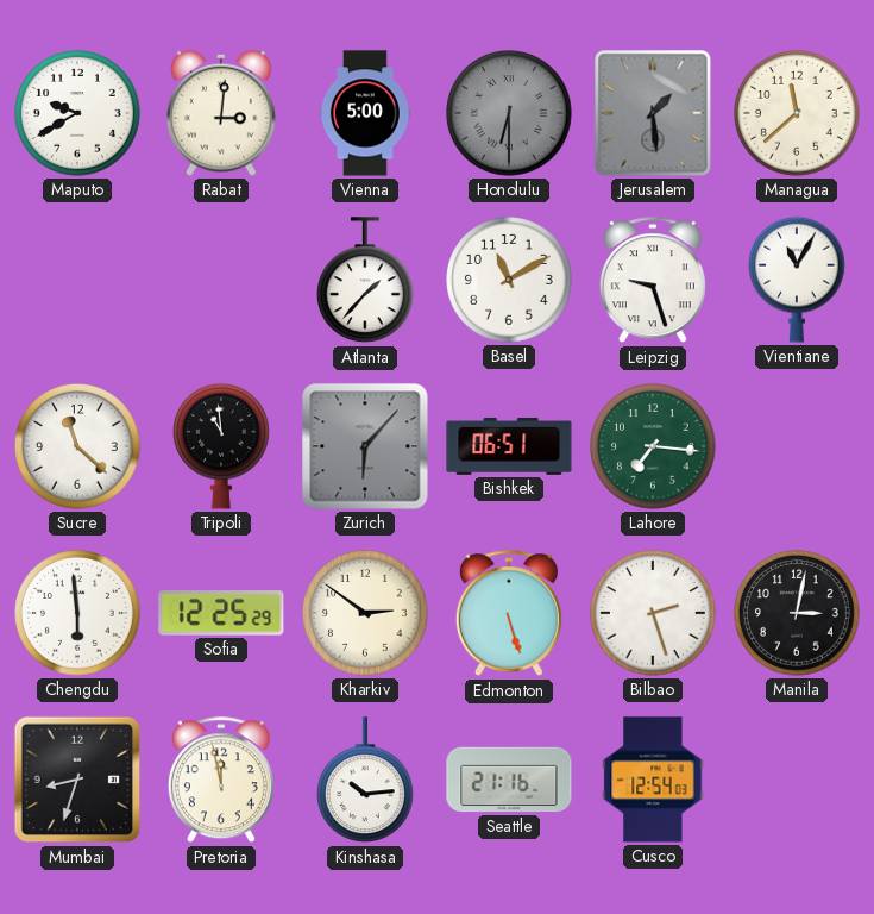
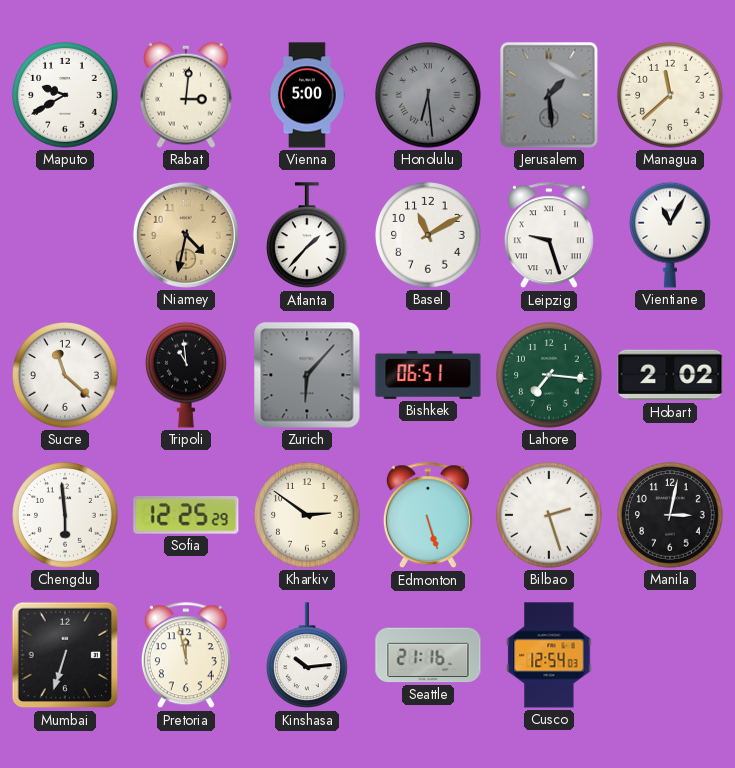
Honolulu: 6:30 -> 6:29 (428, 95)
Niamey: none -> 4:32 (186, 235)
Hobart: none -> 2:02 (670, 375)
Mumbai: 8:33 -> 6:33 (65, 655)
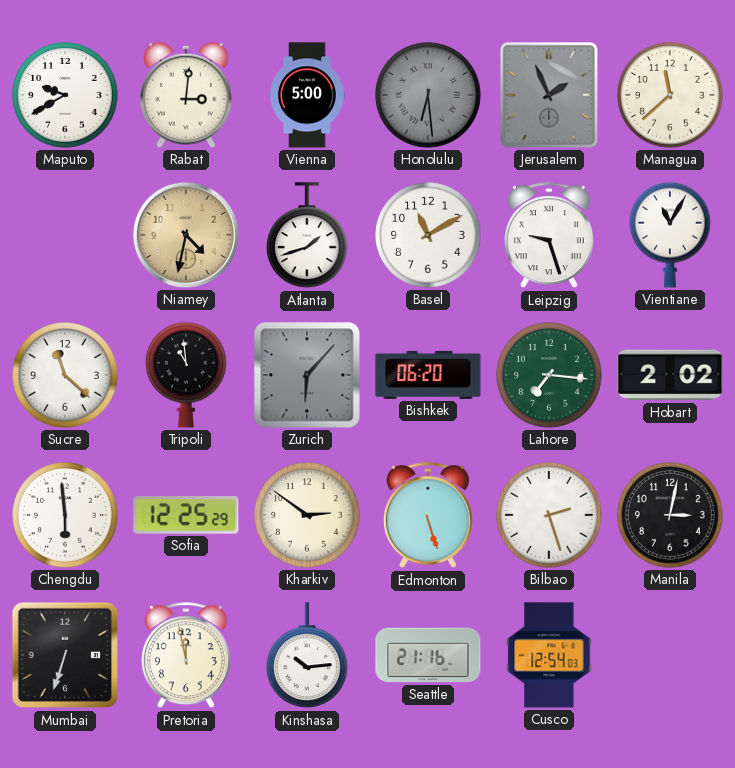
Jerusalem: 1:29 -> 1:56 (549, 95)
Atlanta: 1:37 -> 1:42 (308, 236)
Bishkek: 06:51 -> 06:20 (428, 375)
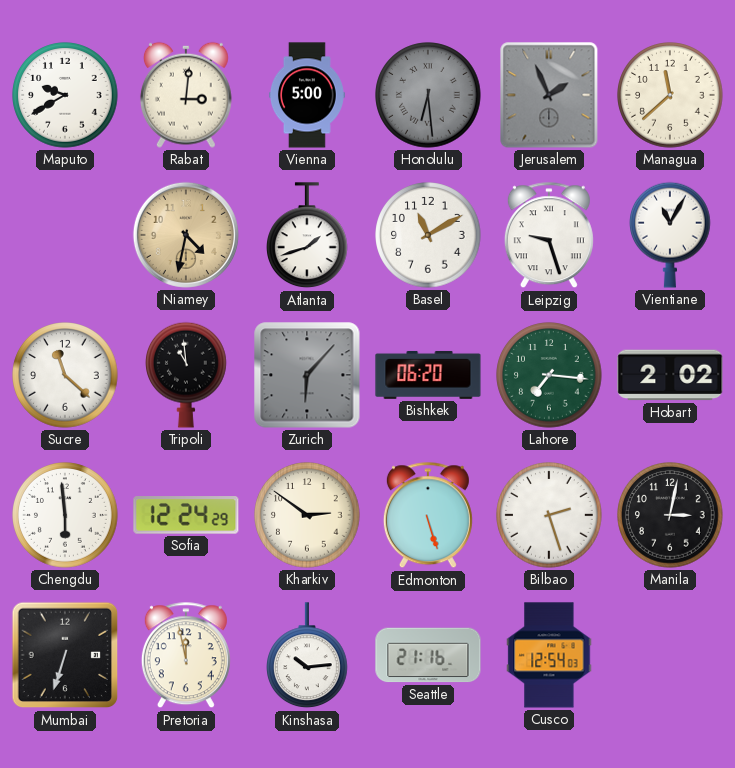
Sofia: 12:25 -> 12:24 (186, 515)
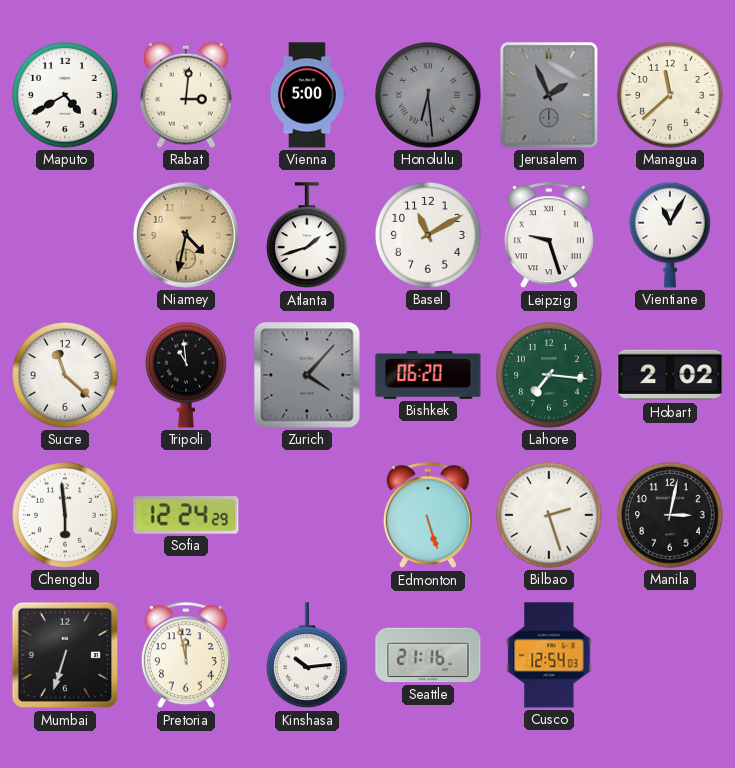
Maputo: 9:40 -> 4:40 (65, 95)
Zurich: 6:07 -> 4:07 (307, 375)
Kharkiv: 2:51 -> none (307, 515)
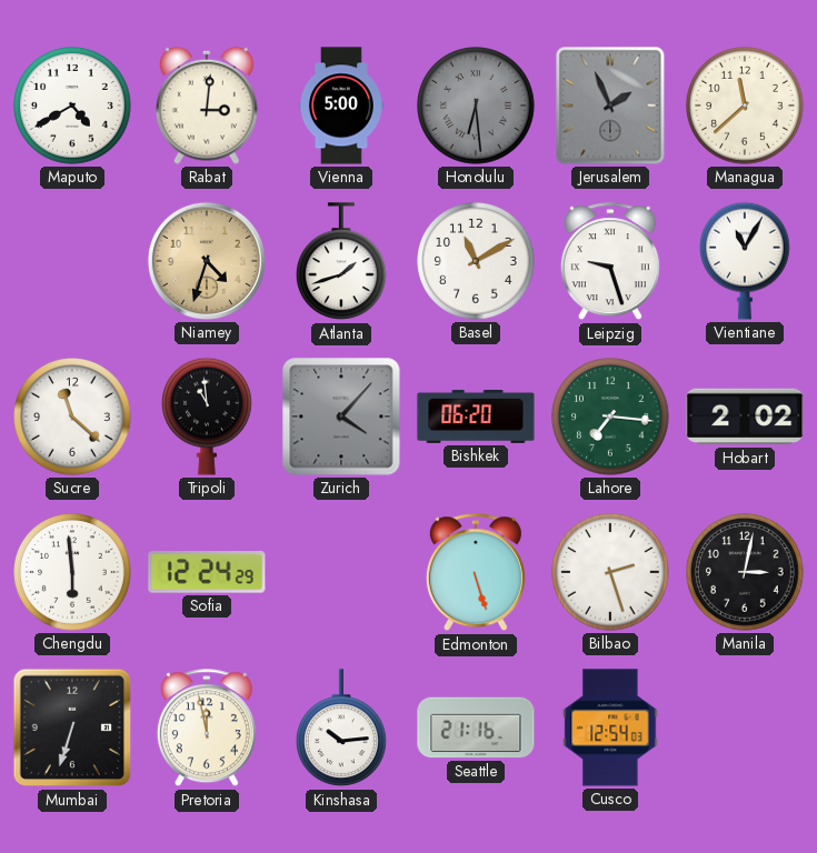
Niamey: 4:32 -> 4:33 (207, 261)
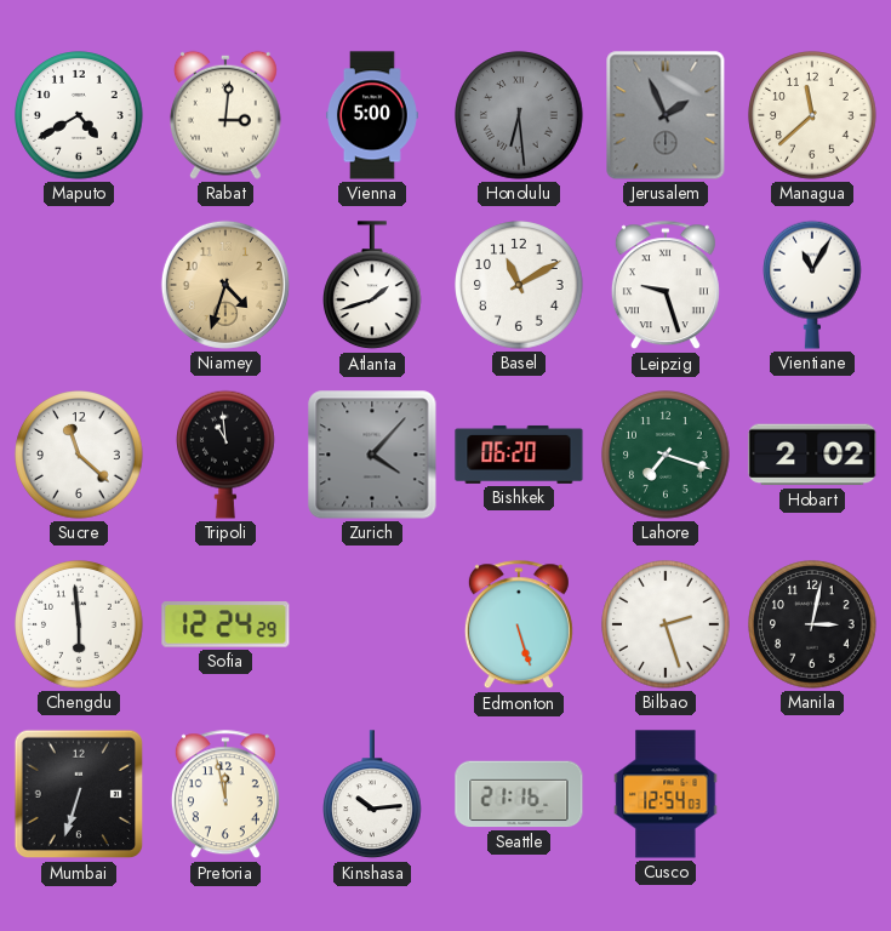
Lahore: 7:16 -> 7:18 (666, 455)
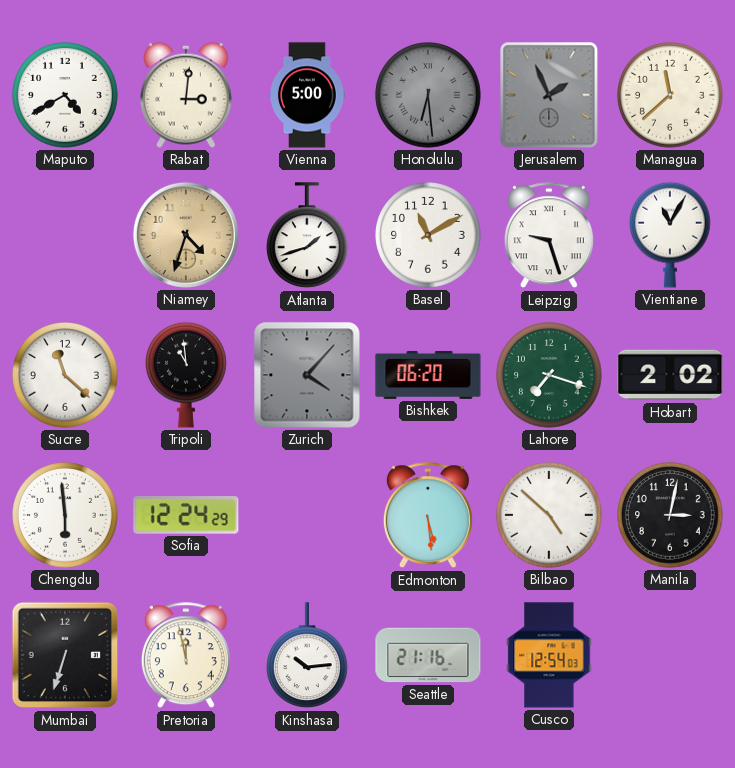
Edmonton: 5:27 -> 5:29 (428, 516)
Bilbao: 2:27 -> 4:52 (549, 515)
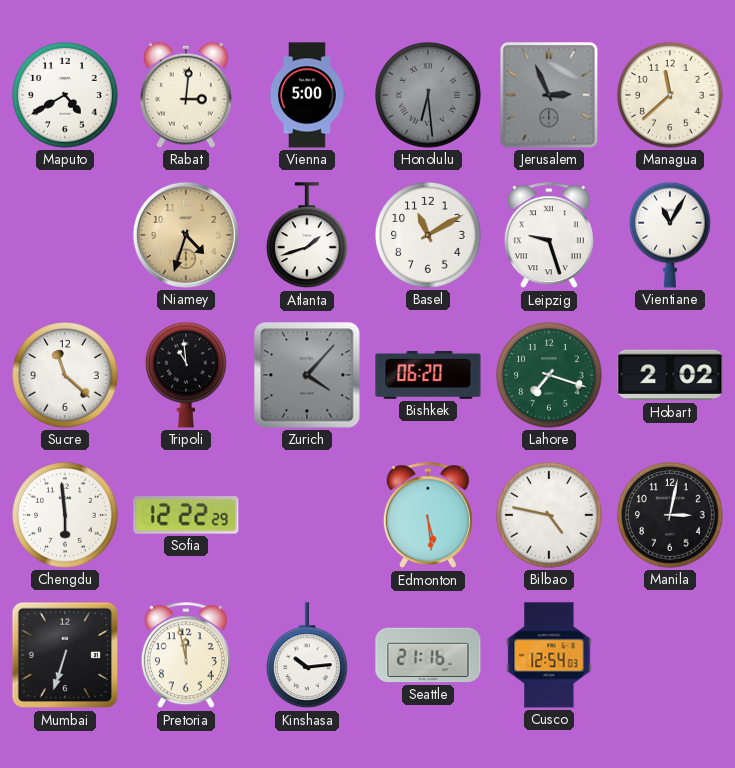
Jerusalem: 1:56 -> 2:56 (549, 95)
Sofia: 12:24 -> 12:22 (186, 515)
Bilbao: 4:52 -> 4:47 (549, 515)
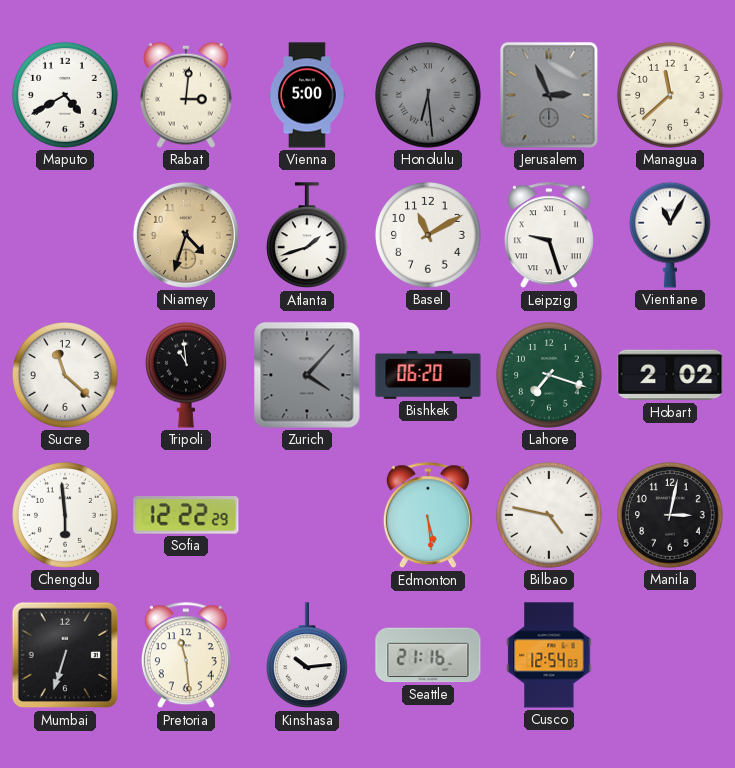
Pretoria: 11:58 -> 11:29 (186, 656)
